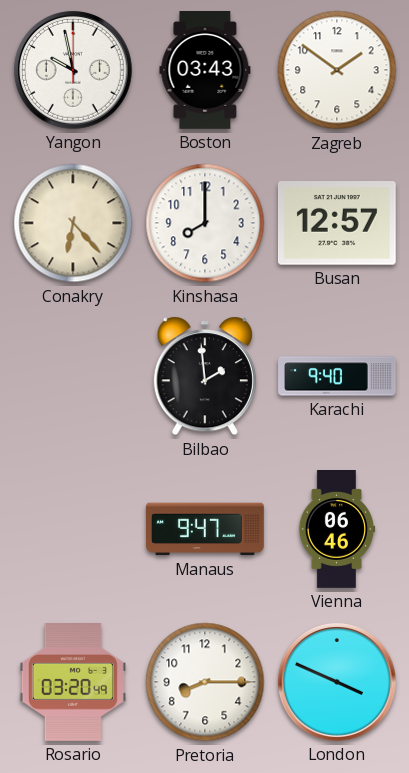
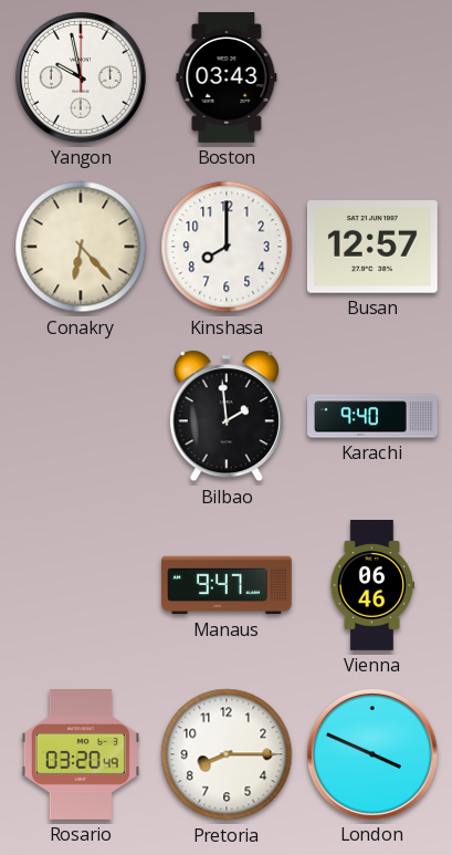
Zagreb: 1:51 -> none (337, 70)
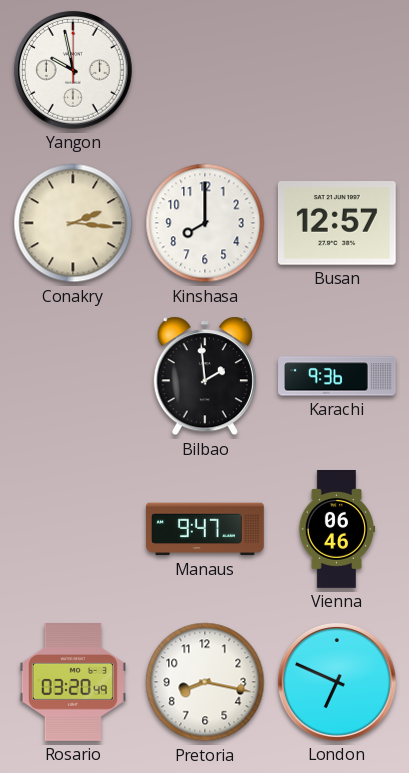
Boston: 03:43 -> none (227, 79)
Conakry: 6:23 -> 2:16 (73, 223)
Karachi: 9:40 -> 9:36 (337, 376)
Pretoria: 8:15 -> 8:17 (205, 682)
London: 3:49 -> 6:49 (337, 682)
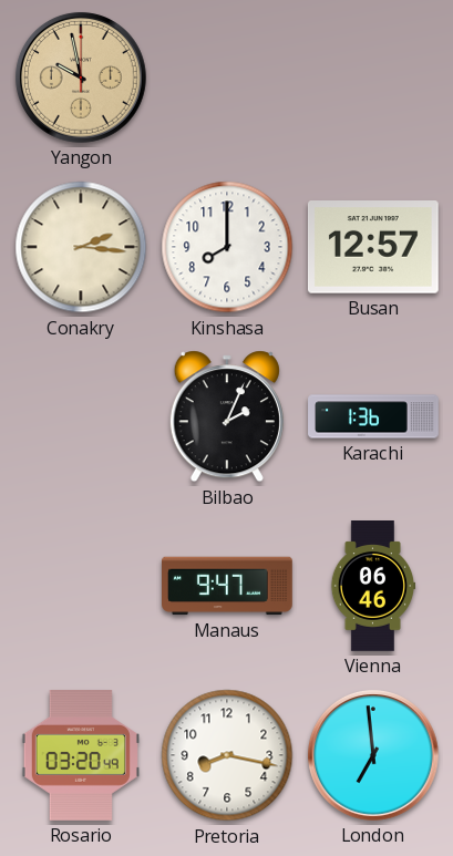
Yangon dial: white -> champagne (81, 78)
Bilbao: 1:59 -> 2:04 (227, 416)
Karachi: 9:36 -> 1:36 (373, 416)
London: 6:49 -> 6:59 (373, 755)
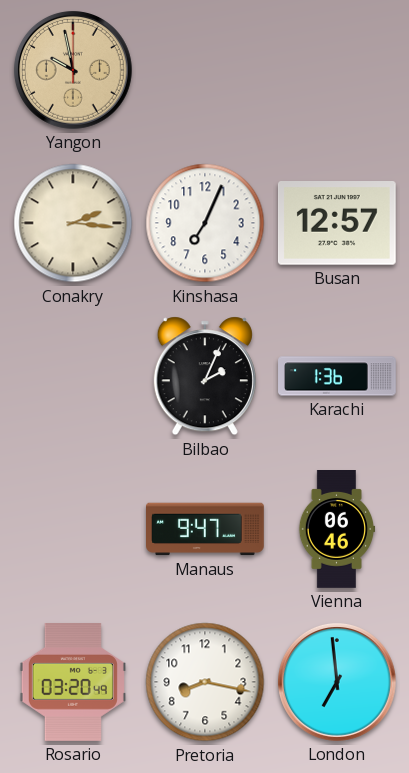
Kinshasa: 8:00 -> 7:04 (205, 223)
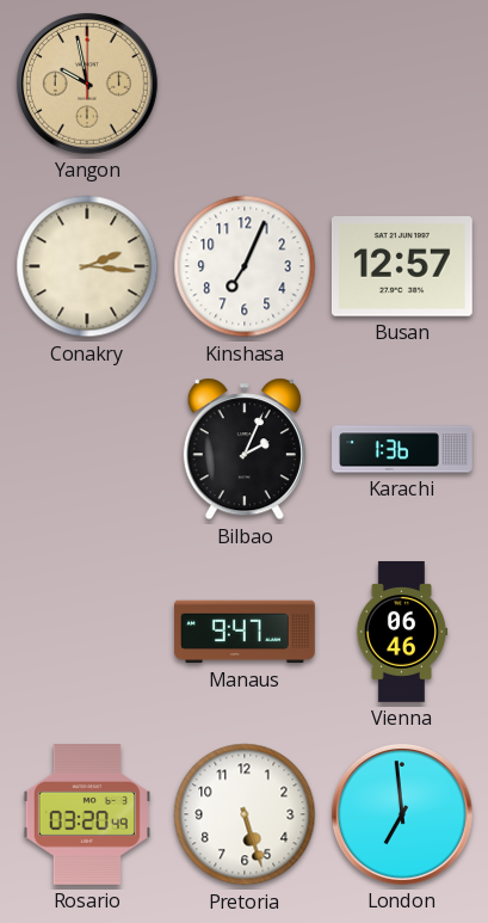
Pretoria: 8:17 -> 5:27 (245, 814)
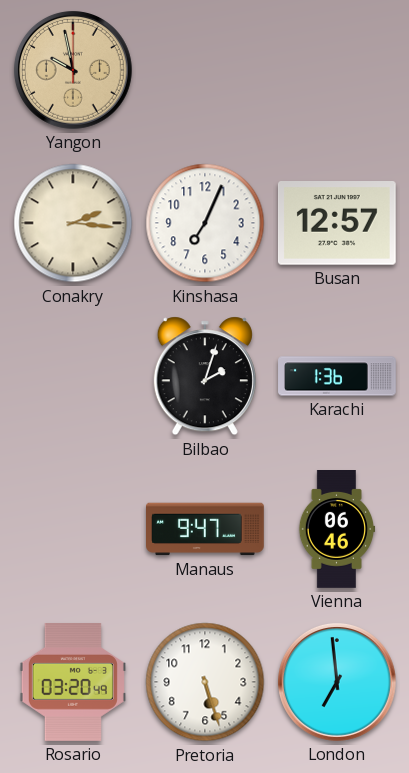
Bilbao: 2:04 -> 2:03 (205, 376)
